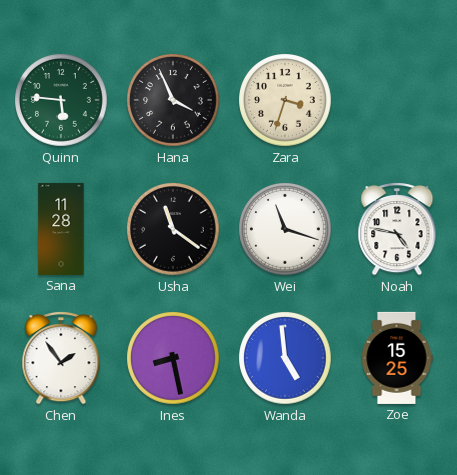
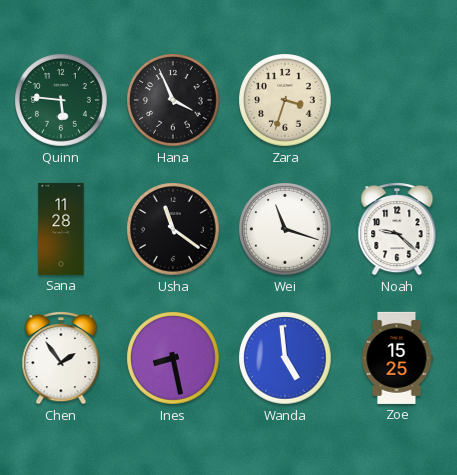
Noah: 4:47 -> 9:22 (397, 230)
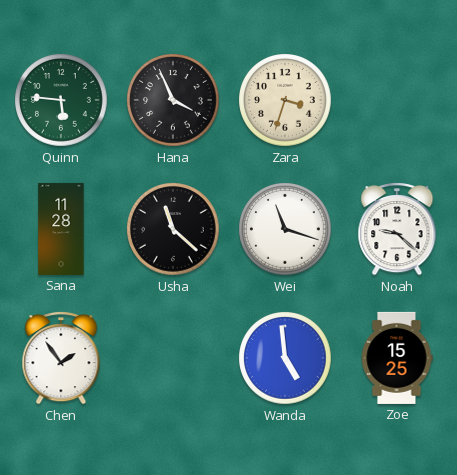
Usha: 11:21 -> 11:22 (173, 229)
Ines: 8:28 -> none (173, 358)
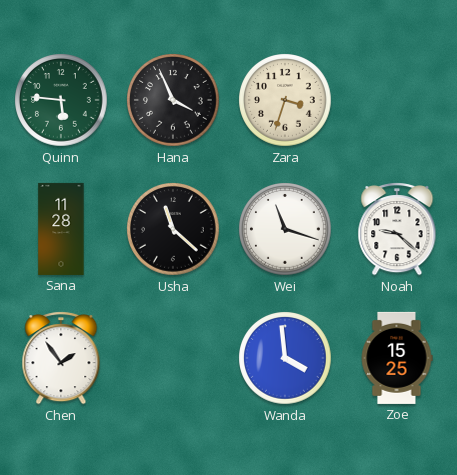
Wanda: 4:59 -> 3:59 (285, 358)
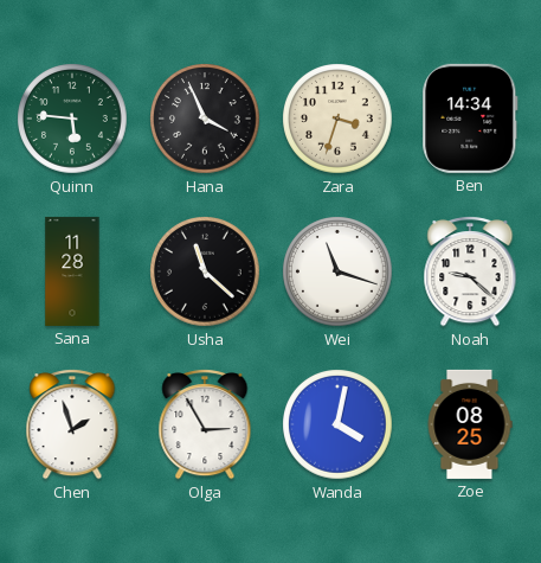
Ben: none -> 14:34 (470, 119)
Chen: 1:54 -> 1:57 (72, 426)
Olga: none -> 2:55 (205, 426)
Wanda: 3:59 -> 4:02 (337, 424)
Zoe: 15:25 -> 08:25 (470, 424)
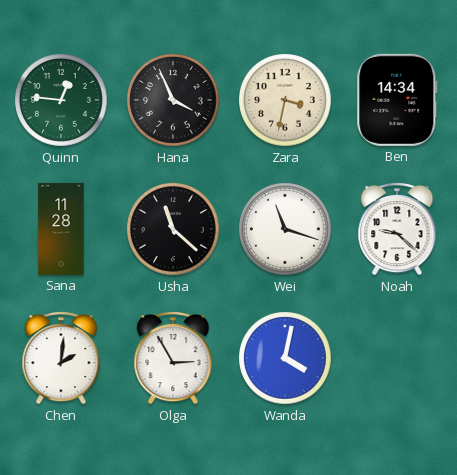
Quinn: 5:46 -> 12:46 (61, 100)
Zara: 3:33 -> 3:32 (285, 100)
Chen: 1:57 -> 2:01 (61, 359)
Zoe: 08:25 -> none (470, 424)
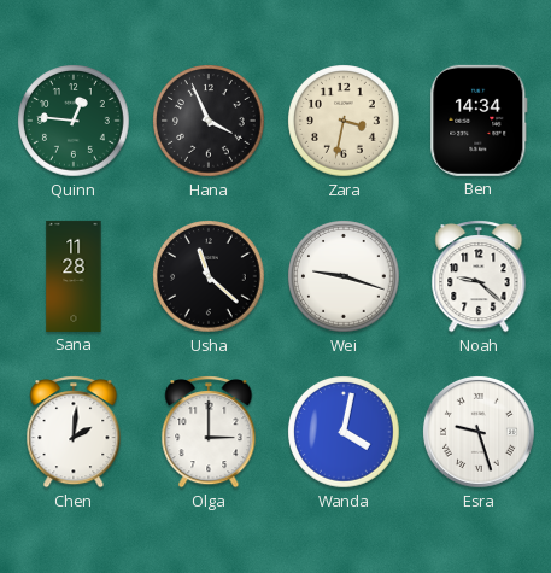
Wei: 11:18 -> 9:18 (344, 276)
Olga: 2:55 -> 3:00 (209, 433)
Esra: none -> 9:27 (479, 432)
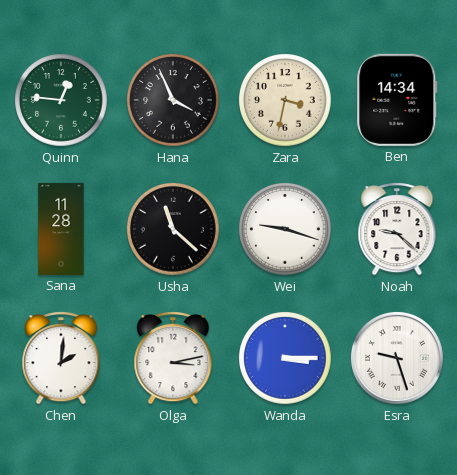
Olga: 3:00 -> 3:13 (173, 359)
Wanda: 4:02 -> 3:15 (285, 358)
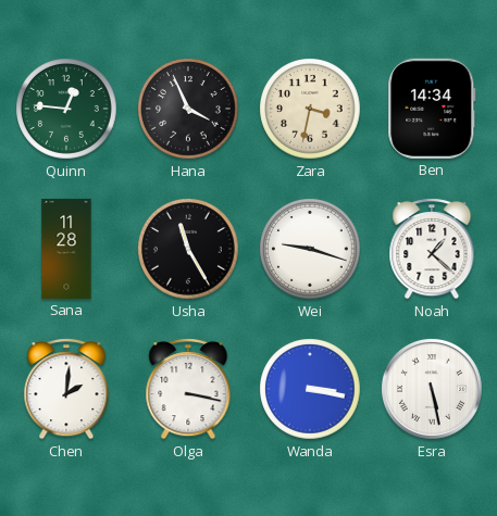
Usha: 11:22 -> 11:25 (188, 249)
Noah: 9:22 -> 1:22 (432, 250)
Olga: 3:13 -> 3:17 (188, 390)
Wanda: 3:15 -> 3:17 (310, 389)
Esra: 9:27 -> 5:28 (432, 389)
